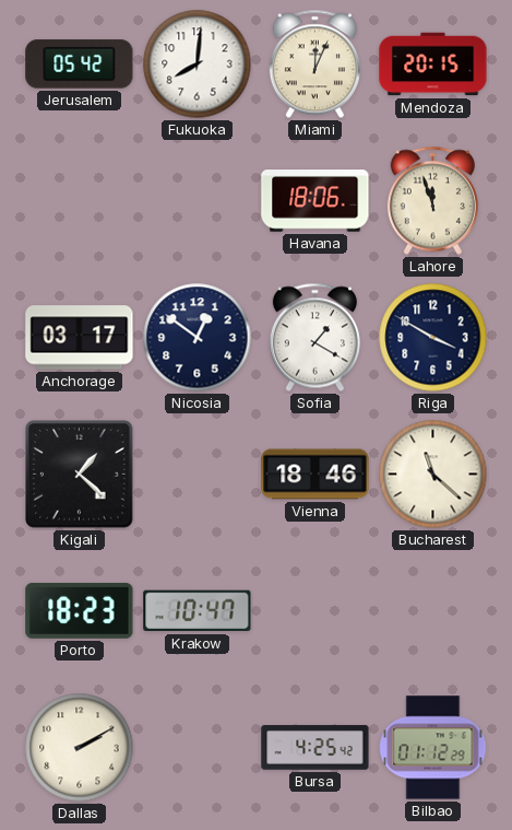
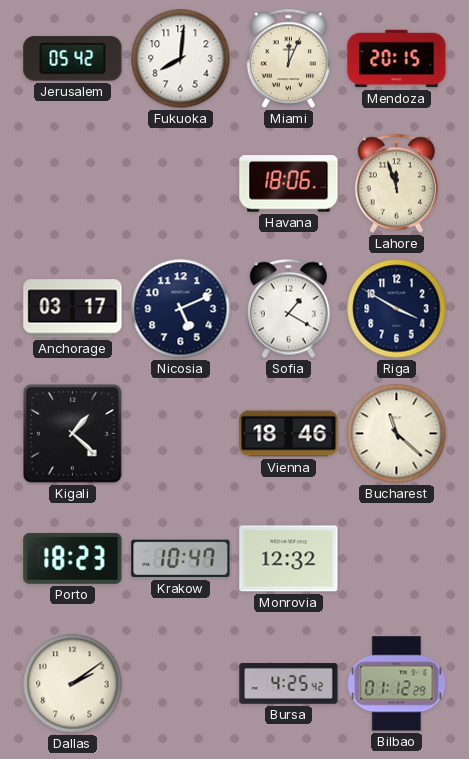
Nicosia: 12:51 -> 5:11 (181, 309)
Monrovia: none -> 12:32 (289, 559)
Dallas: 2:10 -> 2:09 (73, 684)
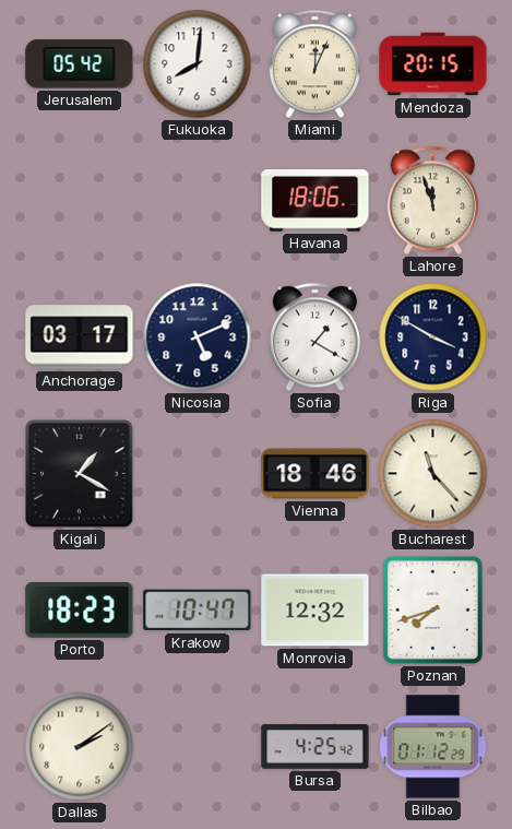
Kigali: 1:22 -> 1:20 (80, 474)
Bucharest: 11:22 -> 11:23 (433, 474)
Poznan: none -> 7:42 (432, 609)
